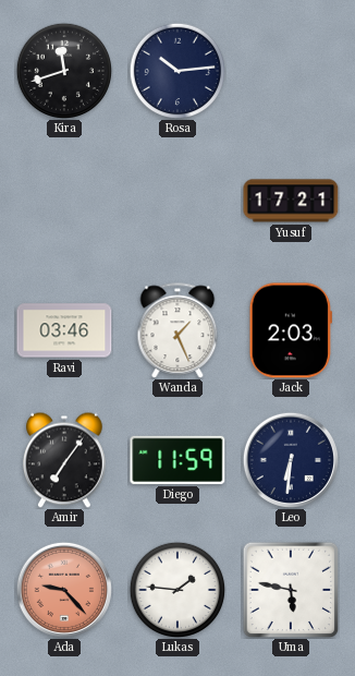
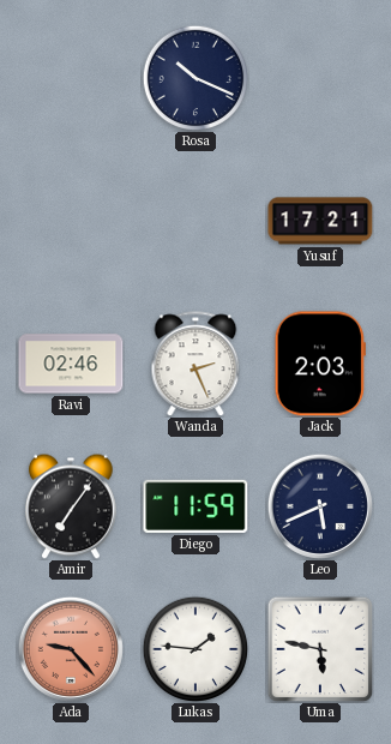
Kira: 11:42 -> none (63, 70)
Rosa: 10:14 -> 10:19 (194, 77)
Ravi: 03:46 -> 02:46 (71, 364)
Wanda: 1:26 -> 2:26 (195, 364)
Leo: 6:31 -> 5:41 (319, 505)
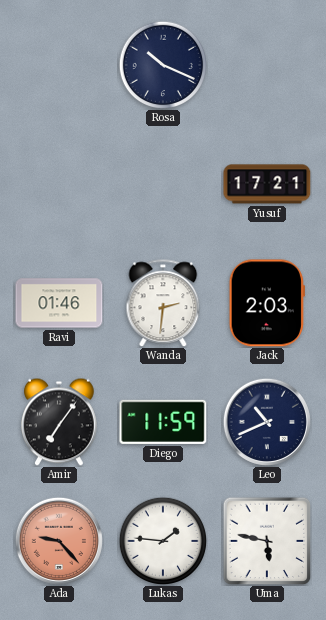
Ravi: 02:46 -> 01:46 (59, 303)
Wanda: 2:26 -> 2:31 (163, 303)
Leo: 5:41 -> 10:41 (266, 421)
